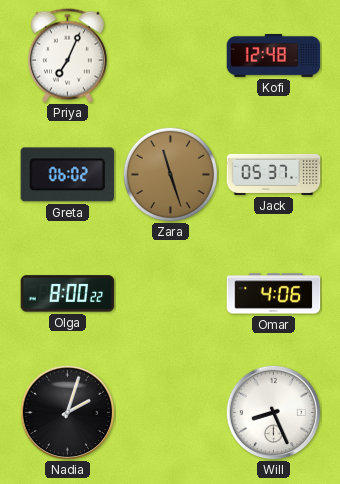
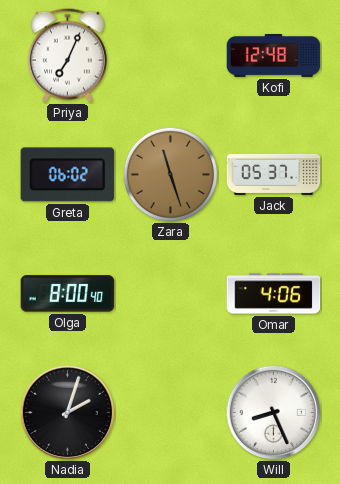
Olga: 8:00:22 -> 8:00:40 (68, 294)
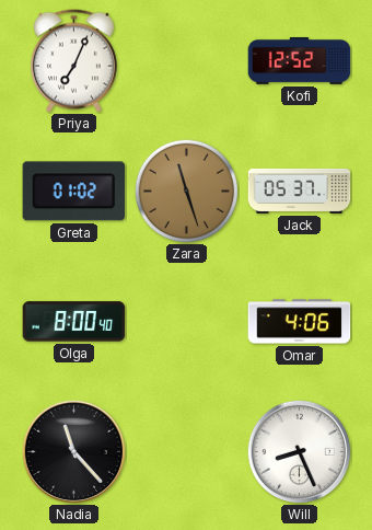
Kofi: 12:48 -> 12:52 (300, 60)
Greta: 06:02 -> 01:02 (73, 192)
Nadia: 2:03 -> 11:23 (73, 451)
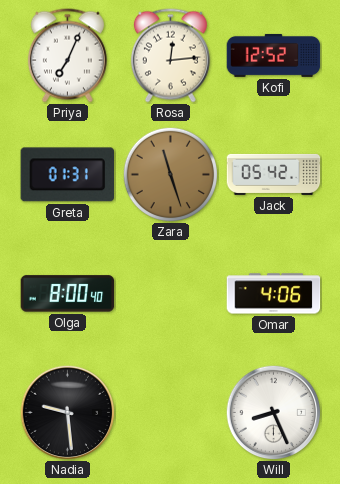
Rosa: none -> 12:14 (170, 56)
Greta: 01:02 -> 01:31 (67, 175)
Jack: 05:37 -> 05:42 (274, 174)
Nadia: 11:23 -> 9:29 (67, 412)
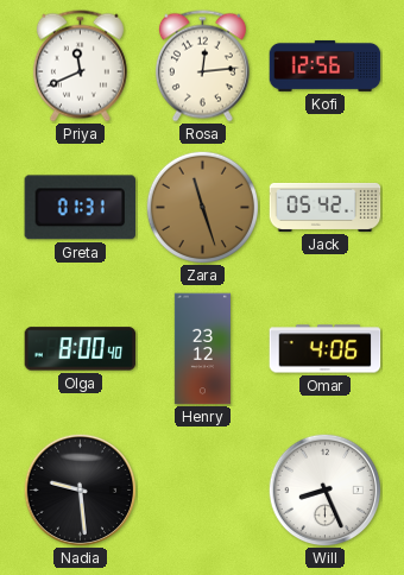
Priya: 7:04 -> 11:41 (80, 67)
Kofi: 12:52 -> 12:56 (326, 65)
Henry: none -> 23:12 (202, 349)
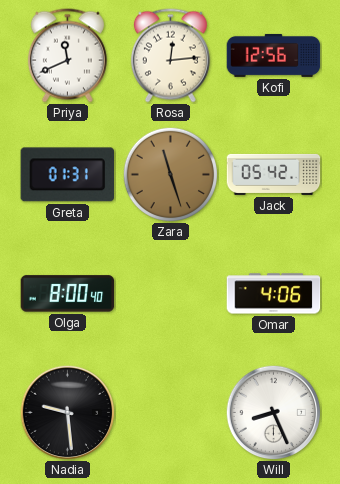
Henry: 23:12 -> none (202, 349)
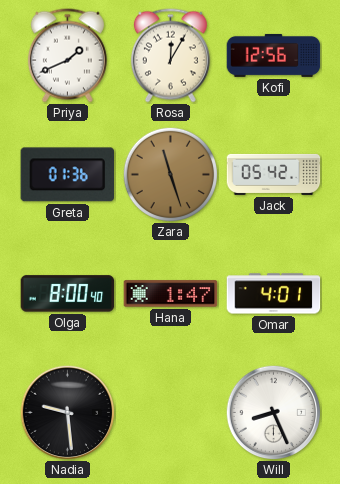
Priya: 11:41 -> 1:41 (67, 56)
Rosa: 12:14 -> 12:05 (170, 56)
Greta: 01:31 -> 01:36 (67, 175)
Hana: none -> 1:47 (171, 294)
Omar: 4:06 -> 4:01 (274, 294)
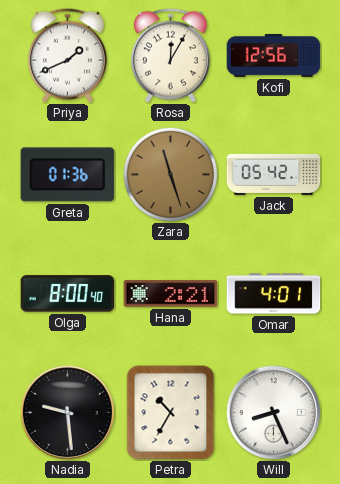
Hana: 1:47 -> 2:21 (171, 294)
Petra: none -> 10:35 (171, 413)
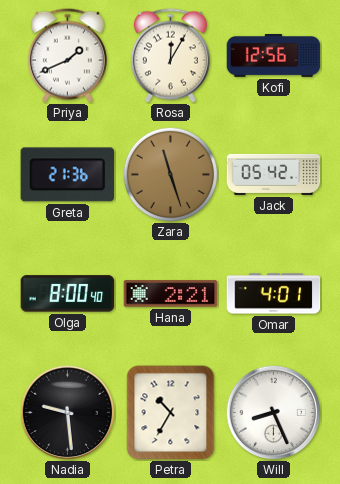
Greta: 01:36 -> 21:36 (67, 175)
